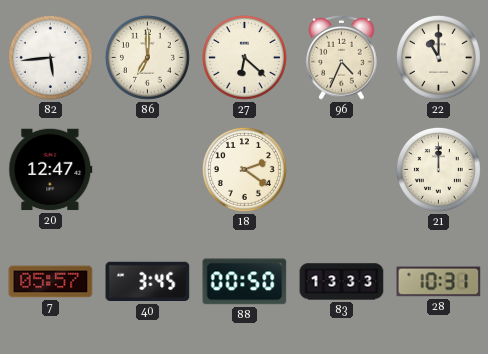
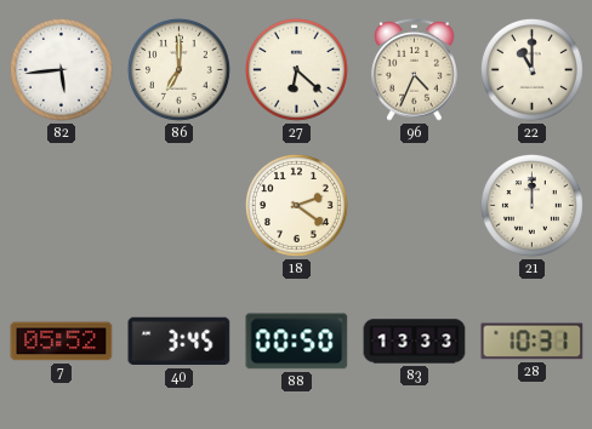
20: 12:47 -> none (51, 170)
7: 05:57 -> 05:52 (62, 342)
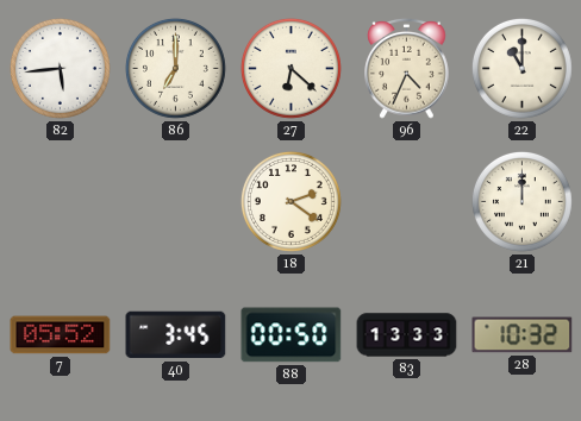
28: 10:31 -> 10:32 (523, 335)
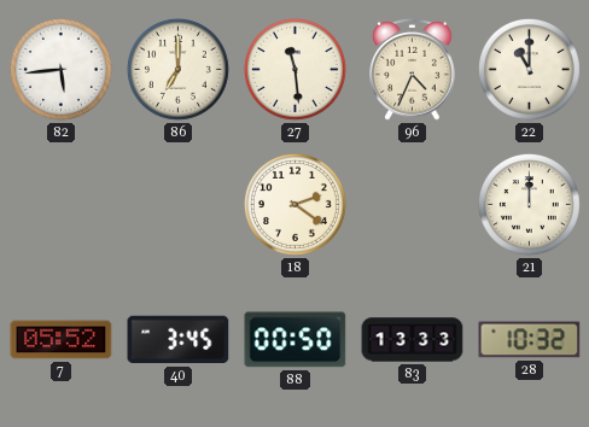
27: 6:22 -> 11:29 (294, 69)
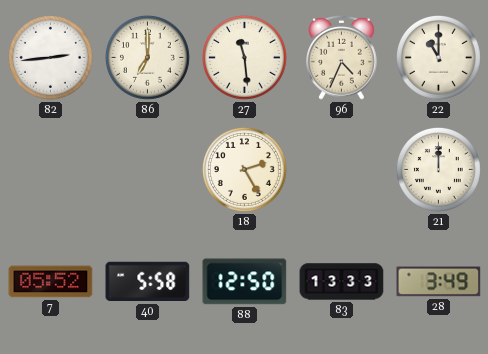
82: 5:44 -> 2:44 (50, 57)
18: 2:21 -> 2:25 (244, 169)
40: 3:45 -> 5:58 (148, 282)
88: 00:50 -> 12:50 (245, 282)
28: 10:32 -> 3:49 (439, 282)
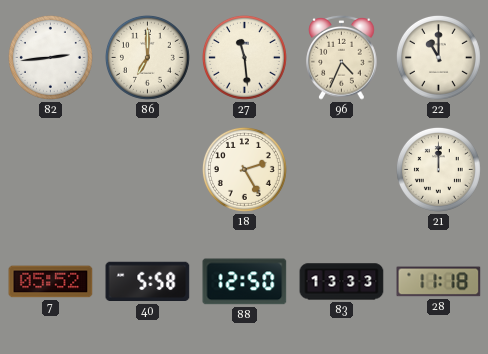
28: 3:49 -> 11:18 (439, 282)
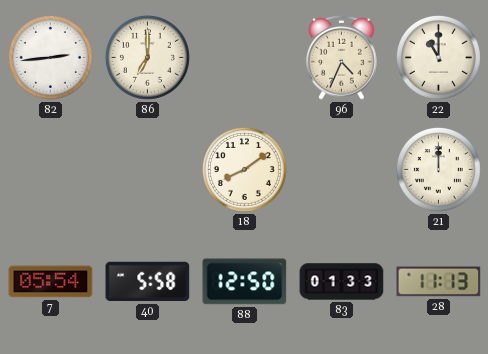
27: 11:29 -> none (244, 57)
18: 2:25 -> 8:09 (244, 169)
7: 05:52 -> 05:54 (51, 282)
83: 13:33 -> 01:33 (342, 282)
28: 11:18 -> 11:13 (439, 282)
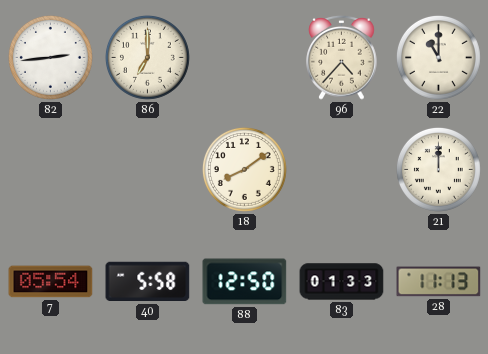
96: 4:34 -> 4:37 (342, 57)
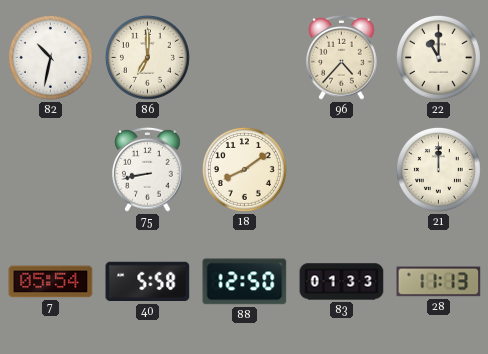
82: 2:44 -> 10:32 (50, 57)
75: none -> 8:43 (148, 169)
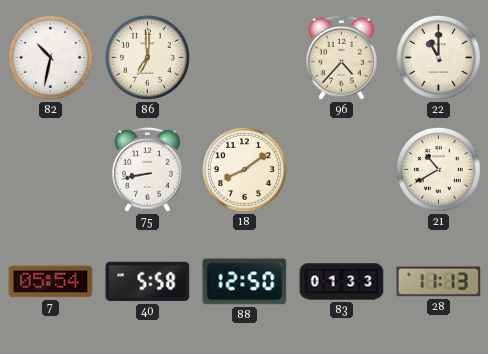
21: 12:00 -> 10:40 (438, 169)
